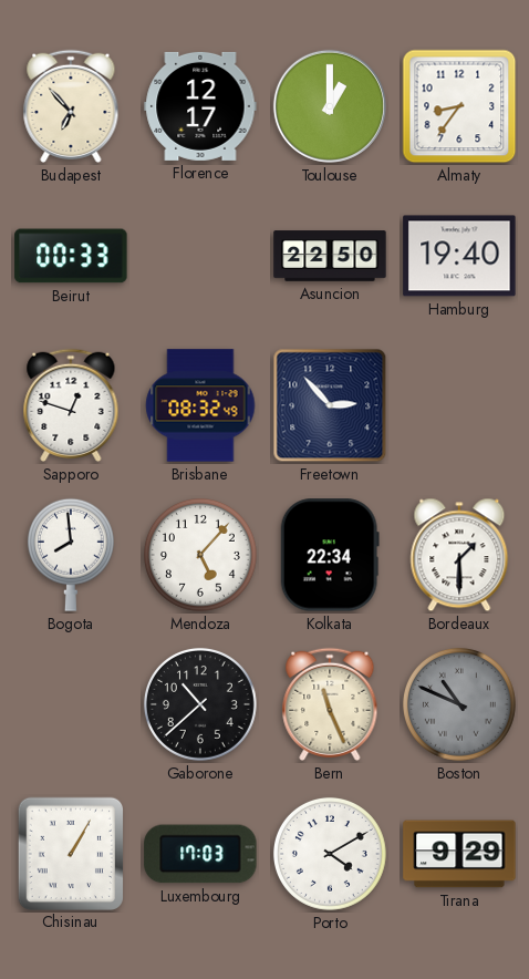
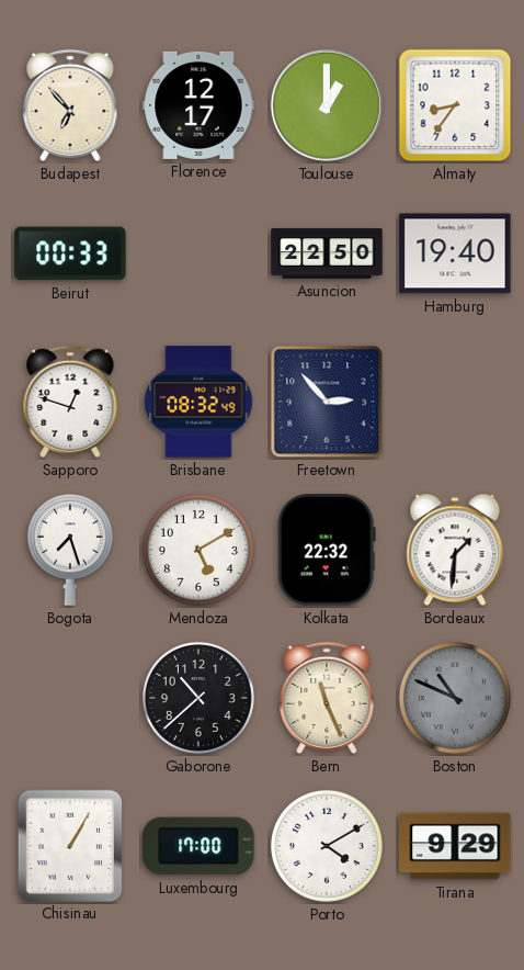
Bogota: 7:59 -> 7:27 (70, 550)
Mendoza: 5:07 -> 5:10 (198, 550)
Kolkata: 22:34 -> 22:32 (327, 550)
Bordeaux: 1:30 -> 1:31 (455, 550)
Luxembourg: 17:03 -> 17:00 (198, 846)
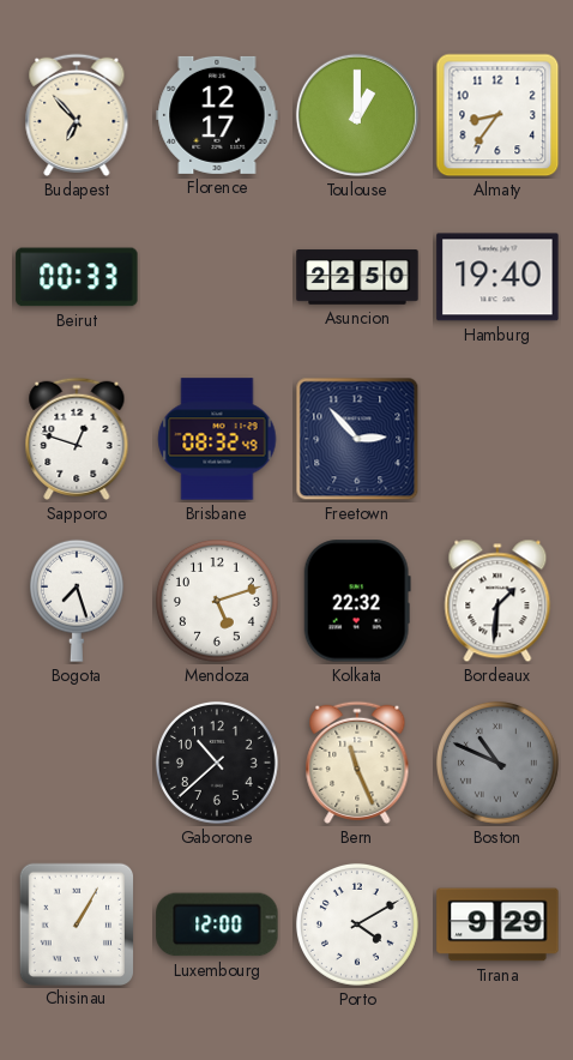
Mendoza: 5:10 -> 5:12 (217, 601)
Luxembourg: 17:00 -> 12:00 (217, 925)
